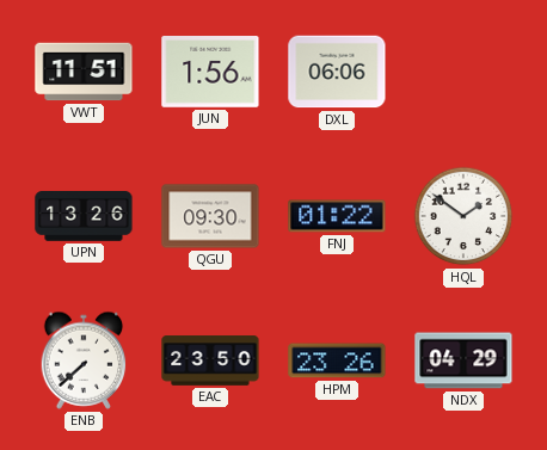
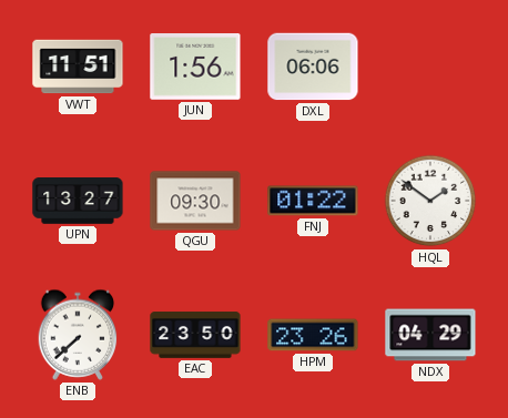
UPN: 13:26 -> 13:27 (78, 202)
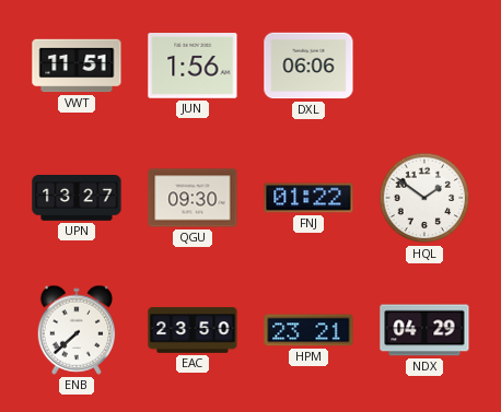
HPM: 23:26 -> 23:21 (308, 330)
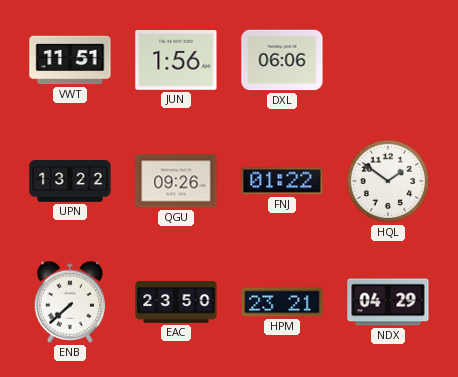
UPN: 13:27 -> 13:22 (70, 182)
QGU: 09:30 -> 09:26 (176, 181)
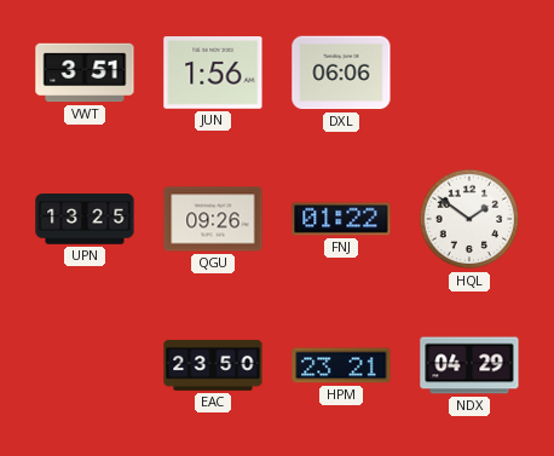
VWT: 11:51 -> 3:51 (85, 73)
UPN: 13:22 -> 13:25 (85, 220)
ENB: 7:38 -> none (70, 302)
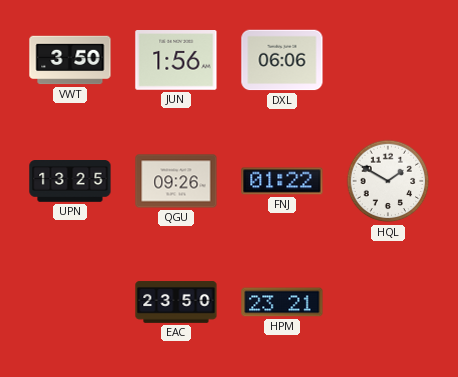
VWT: 3:51 -> 3:50 (70, 60)
HQL: 1:51 -> 1:50 (388, 181)
NDX: 04:29 -> none (469, 365)
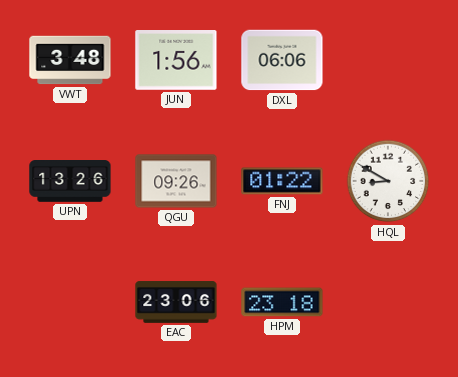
VWT: 3:50 -> 3:48 (70, 60)
UPN: 13:25 -> 13:26 (70, 182)
HQL: 1:50 -> 8:50 (388, 181)
EAC: 23:50 -> 23:06 (176, 302)
HPM: 23:21 -> 23:18 (282, 302)
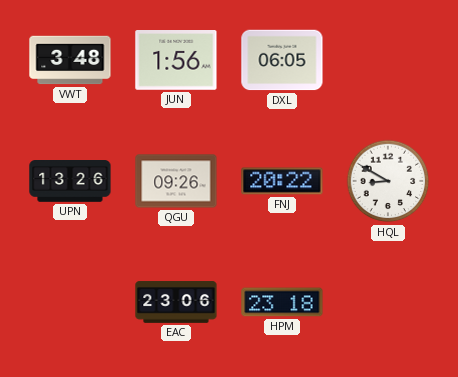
DXL: 06:06 -> 06:05 (282, 60)
FNJ: 01:22 -> 20:22 (282, 181)
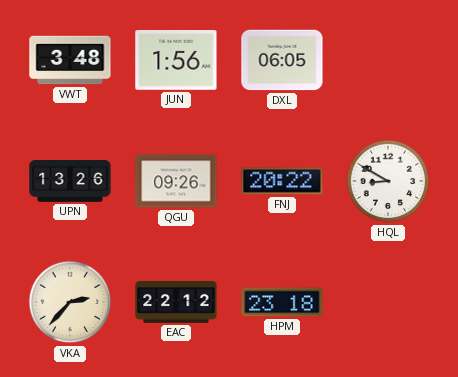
VKA: none -> 2:37 (70, 302)
EAC: 23:06 -> 22:12 (176, 302)
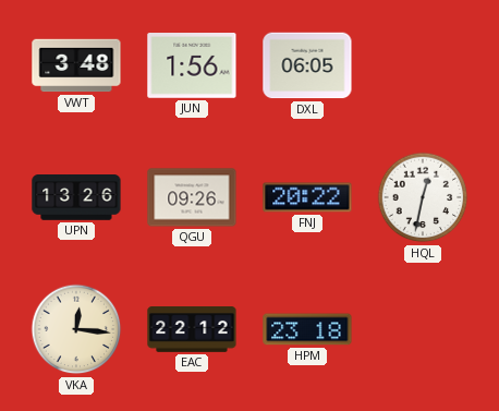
HQL: 8:50 -> 12:32 (423, 197)
VKA: 2:37 -> 12:16 (76, 329)
